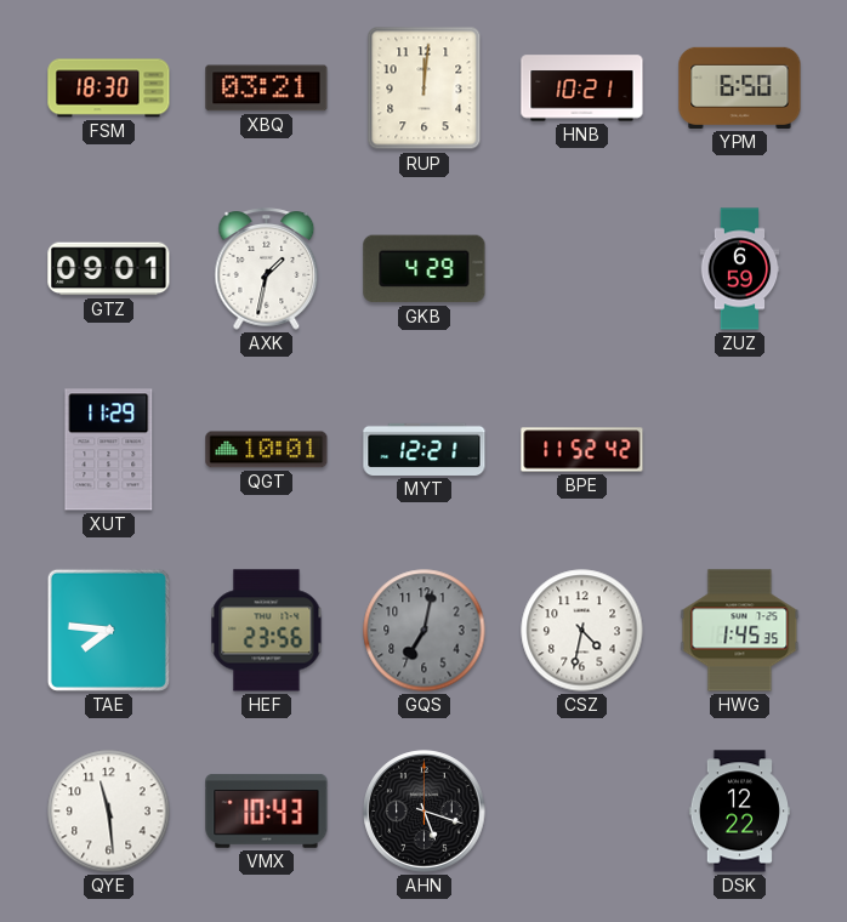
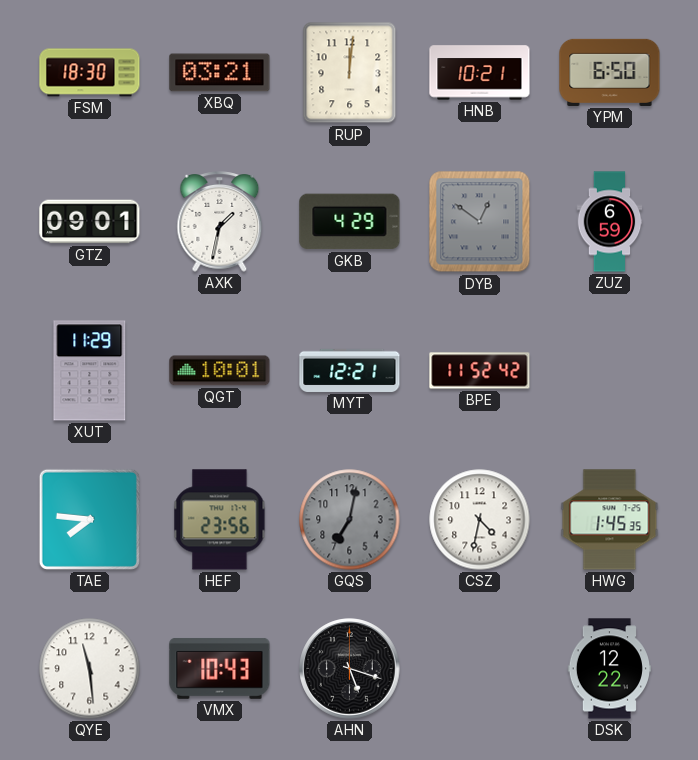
DYB: none -> 12:51 (480, 222)
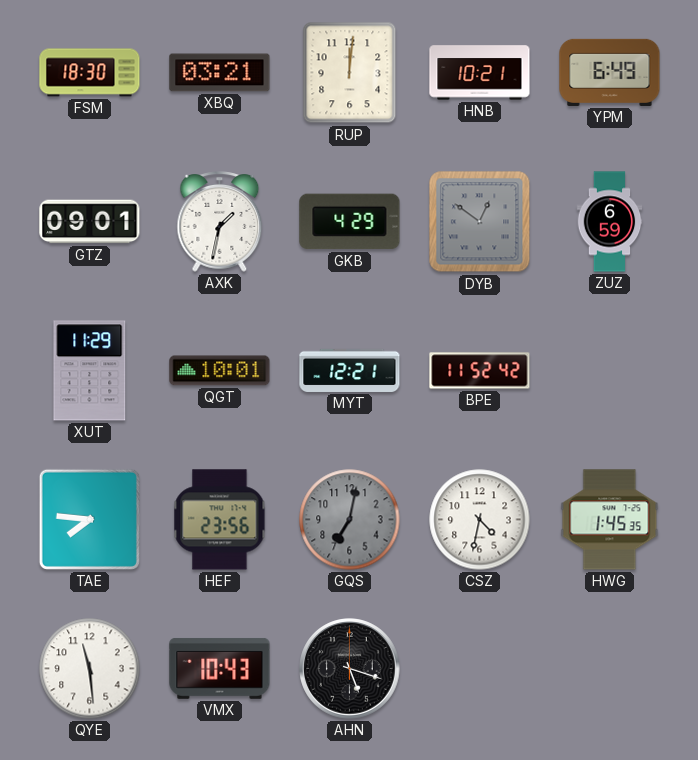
YPM: 6:50 -> 6:49 (610, 72)
DSK: 12:22 -> none (609, 669)
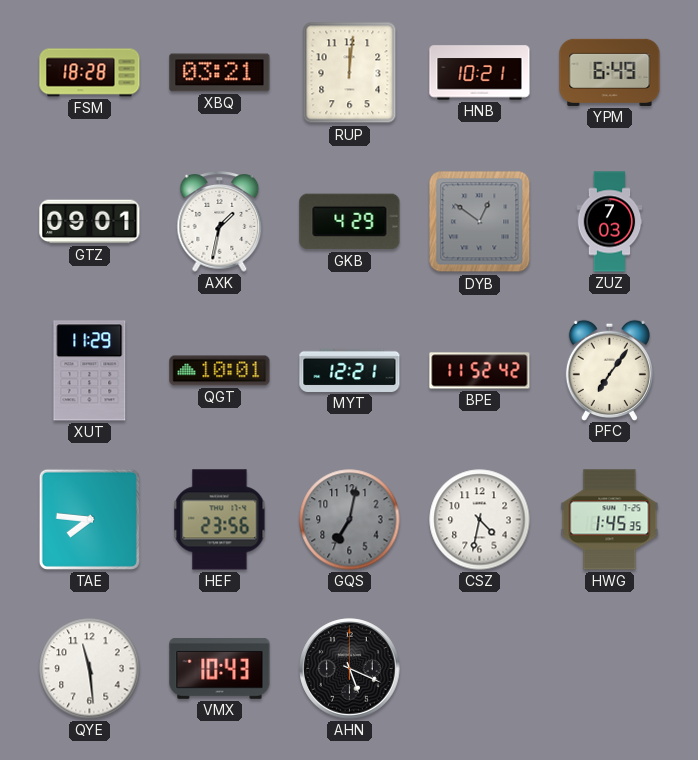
FSM: 18:30 -> 18:28 (90, 73)
ZUZ: 6:59 -> 7:03 (610, 222)
PFC: none -> 7:06 (609, 370)
AHN: 5:18 -> 5:19 (350, 669)
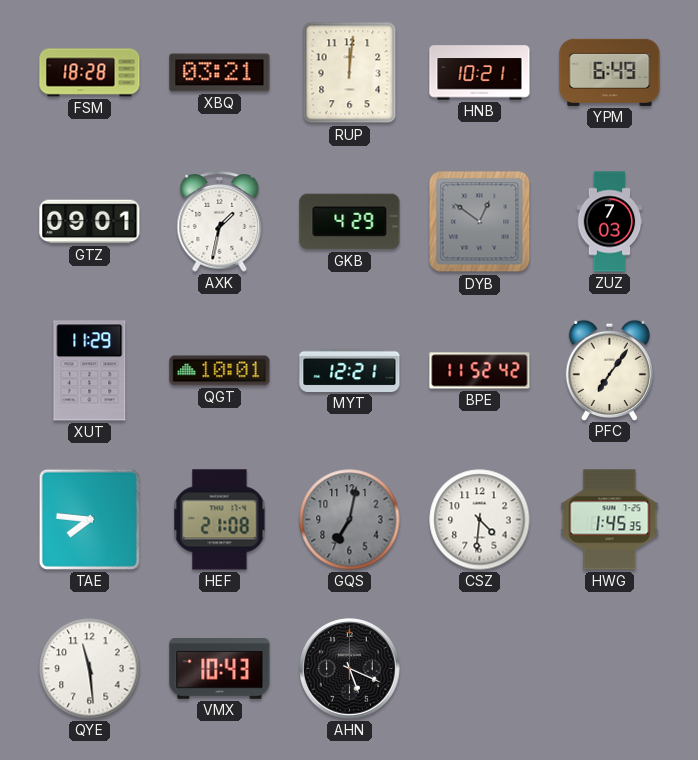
HEF: 23:56 -> 21:08 (220, 520)
CSZ: 4:32 -> 4:31 (480, 520)
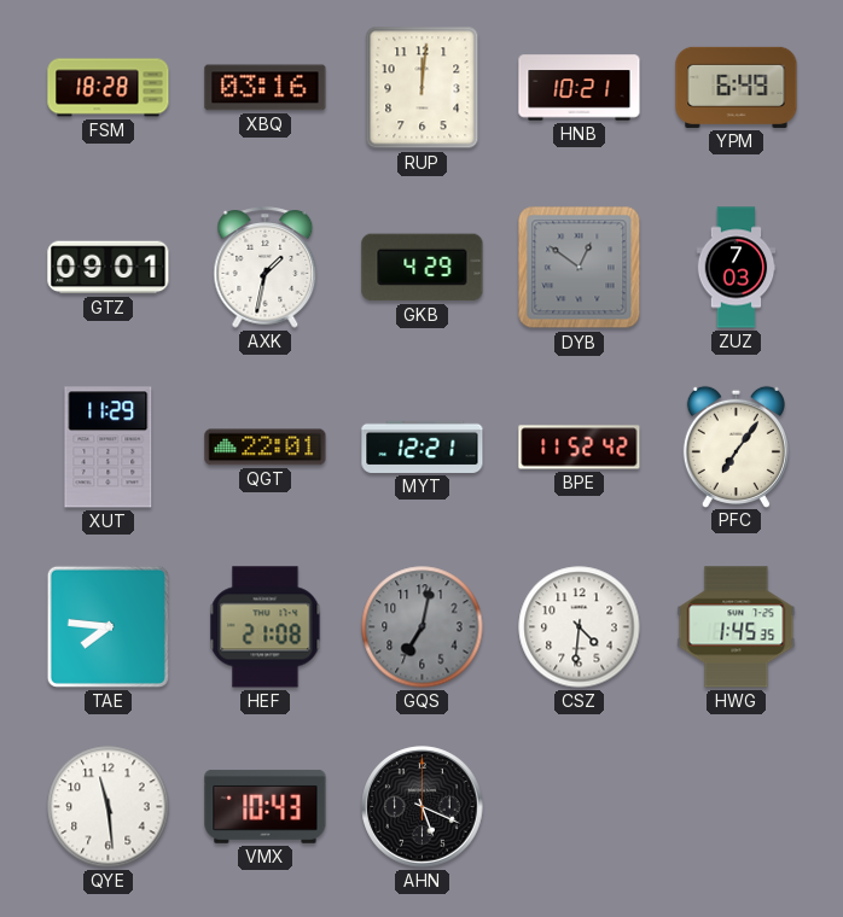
XBQ: 03:21 -> 03:16 (266, 88)
QGT: 10:01 -> 22:01 (266, 448)
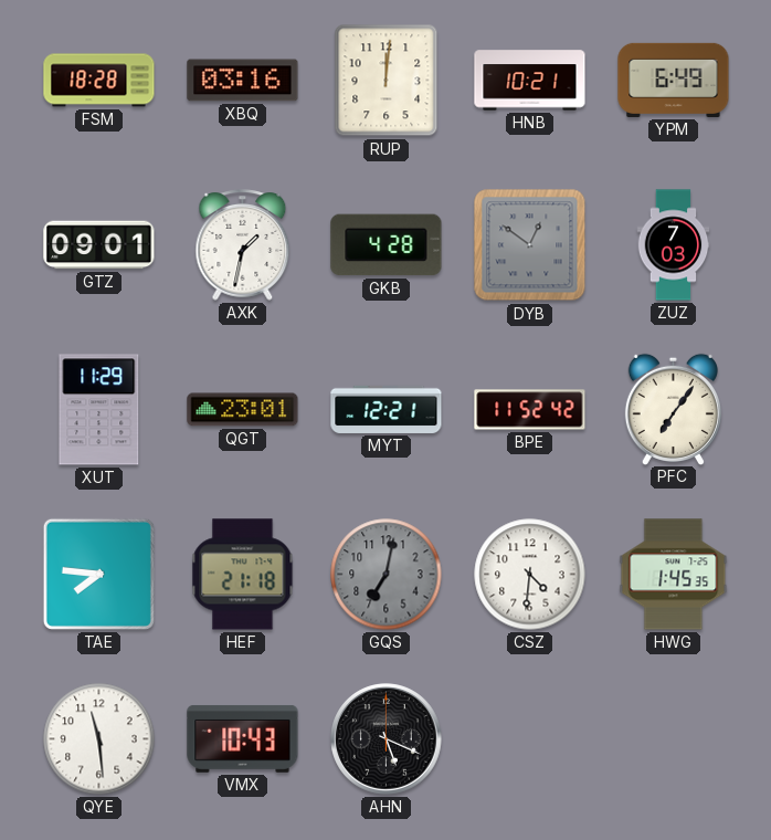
GKB: 4:29 -> 4:28 (387, 245)
QGT: 22:01 -> 23:01 (243, 410)
HEF: 21:08 -> 21:18 (243, 575)
